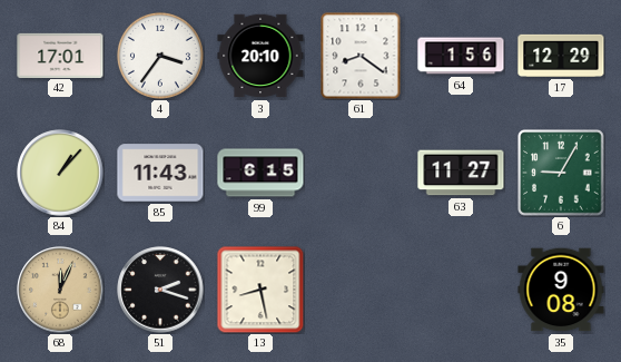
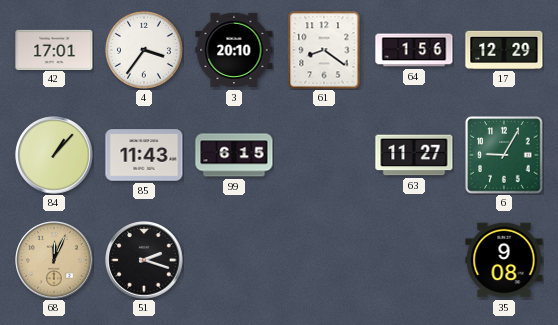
13: 8:28 -> none (260, 290)
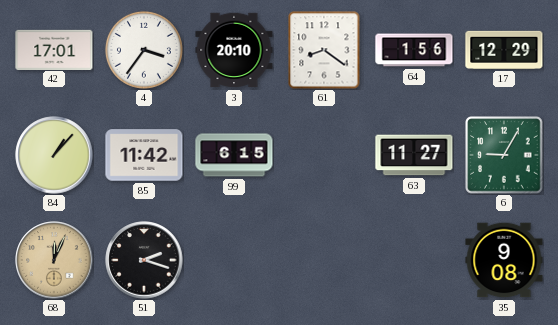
85: 11:43 -> 11:42 (144, 155)
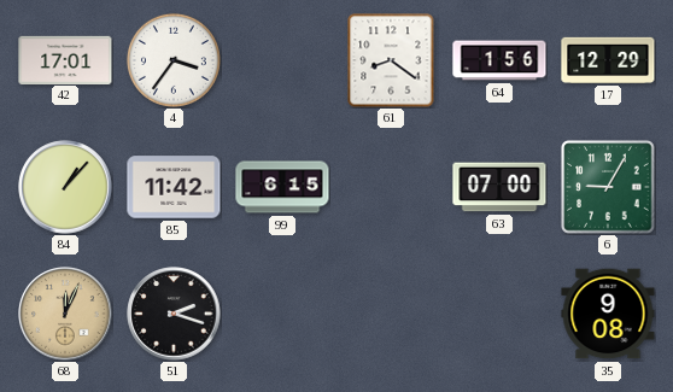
3: 20:10 -> none (234, 50)
63: 11:27 -> 07:00 (499, 187)
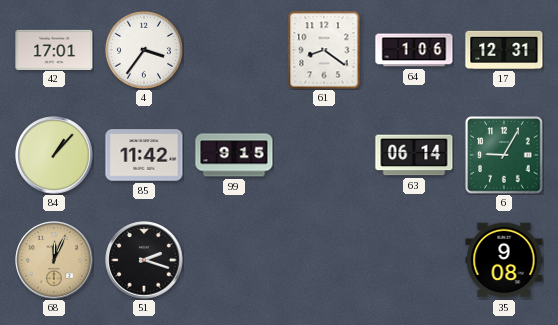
64: 1:56 -> 1:06 (414, 50)
17: 12:29 -> 12:31 (504, 50)
99: 6:15 -> 9:15 (234, 155)
63: 07:00 -> 06:14 (414, 155)
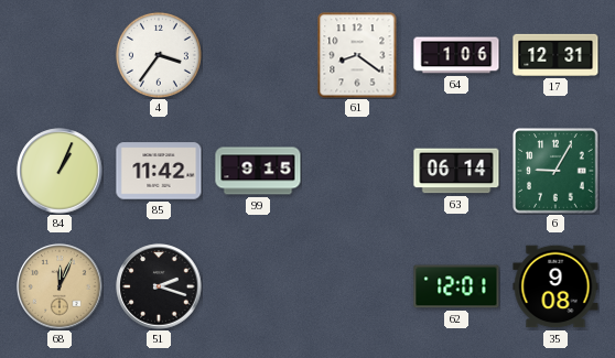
42: 17:01 -> none (54, 49)
84: 1:07 -> 1:04 (60, 171)
62: none -> 12:01 (456, 286)
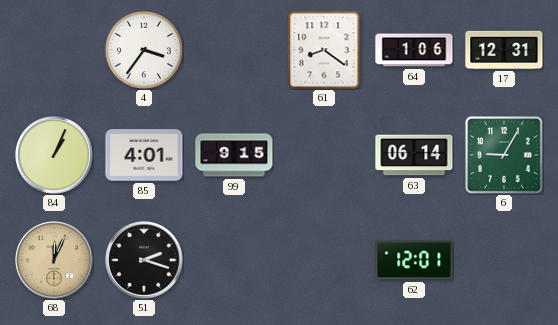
85: 11:42 -> 4:01 (144, 155)
35: 9:08 -> none (555, 286)
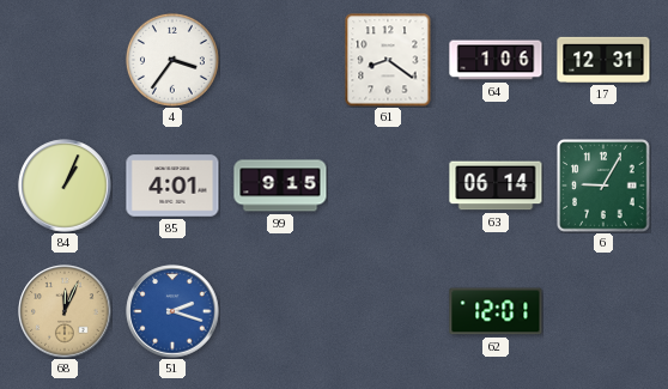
51 dial: black -> blue (172, 311)
